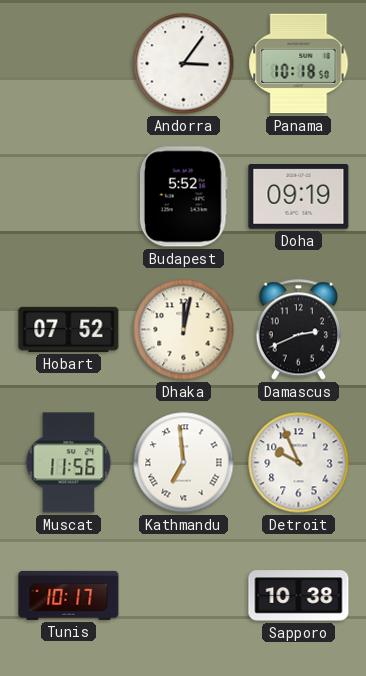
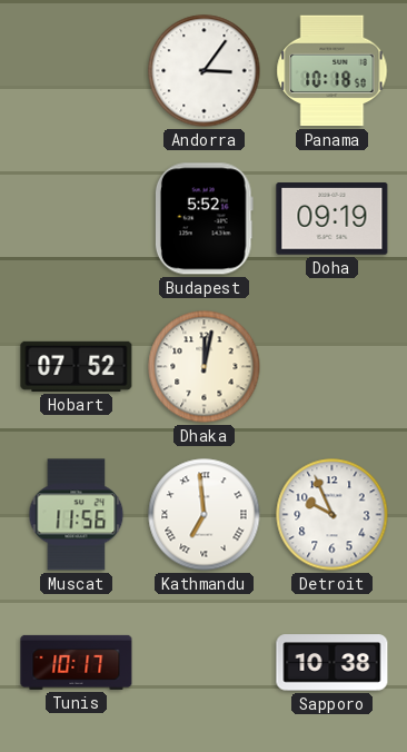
Damascus: 2:41 -> none (298, 330)
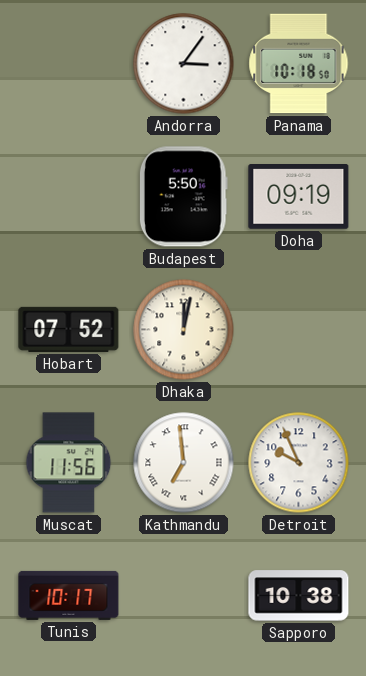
Budapest: 5:52 -> 5:50 (183, 197)
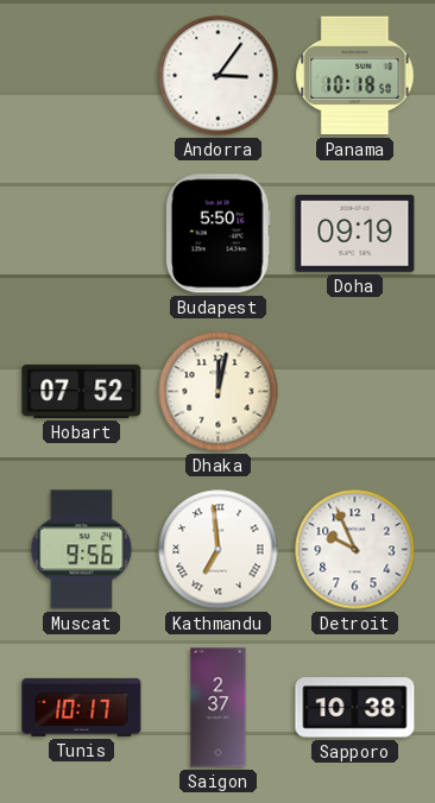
Muscat: 11:56 -> 9:56 (82, 550)
Saigon: none -> 2:37 (219, 708)
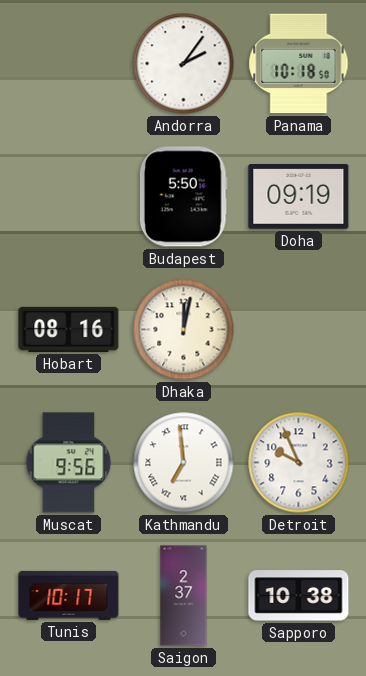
Andorra: 3:06 -> 2:06 (184, 64)
Hobart: 07:52 -> 08:16 (69, 329)
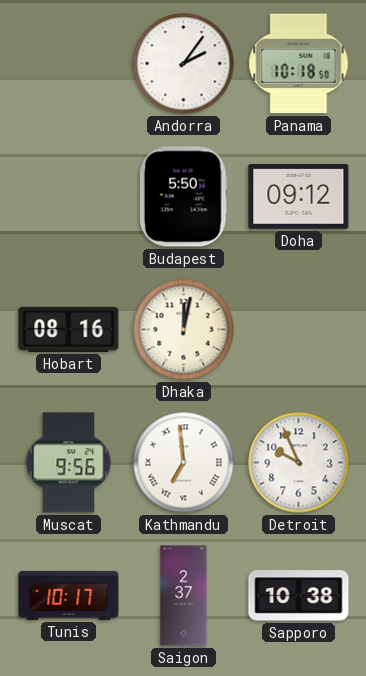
Doha: 09:19 -> 09:12 (299, 197)
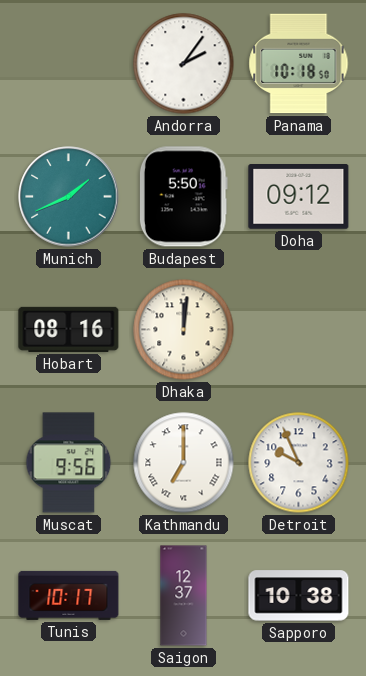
Munich: none -> 1:41 (69, 197)
Dhaka: 12:02 -> 12:01 (184, 330)
Kathmandu: 6:59 -> 7:00 (184, 463)
Saigon: 2:37 -> 12:37 (184, 596)
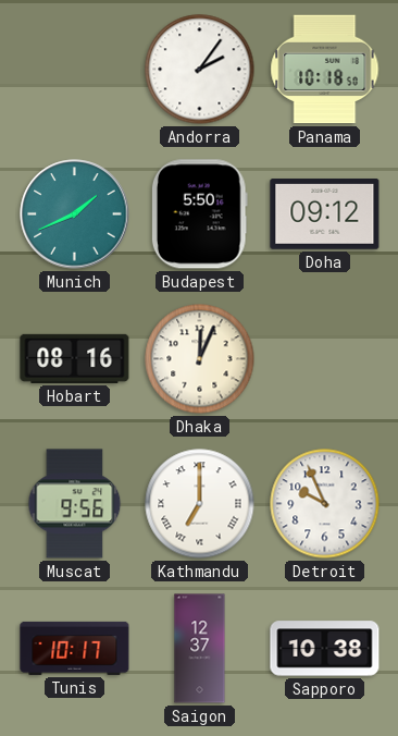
Dhaka: 12:01 -> 12:04 (200, 359)
